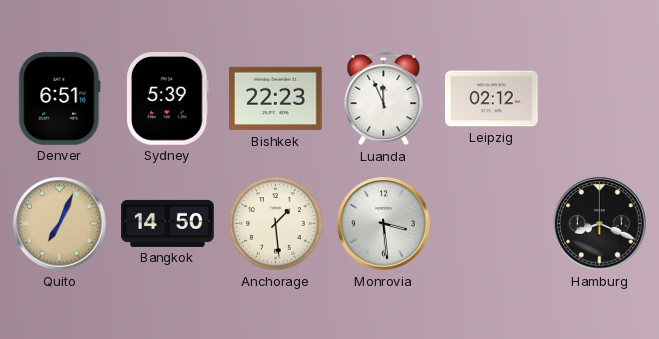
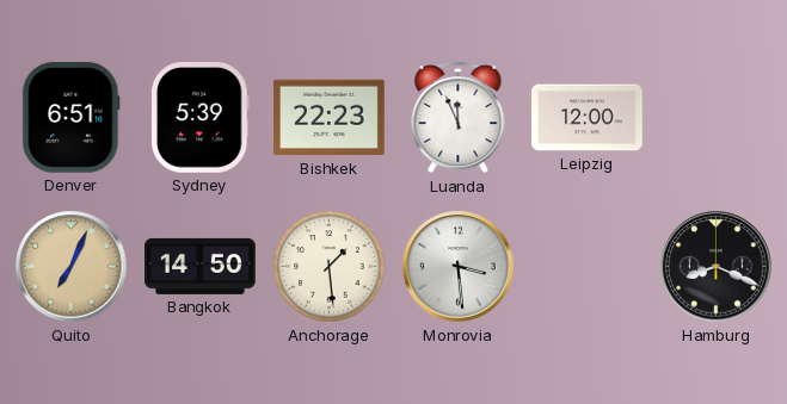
Leipzig: 02:12 -> 12:00 (588, 118)
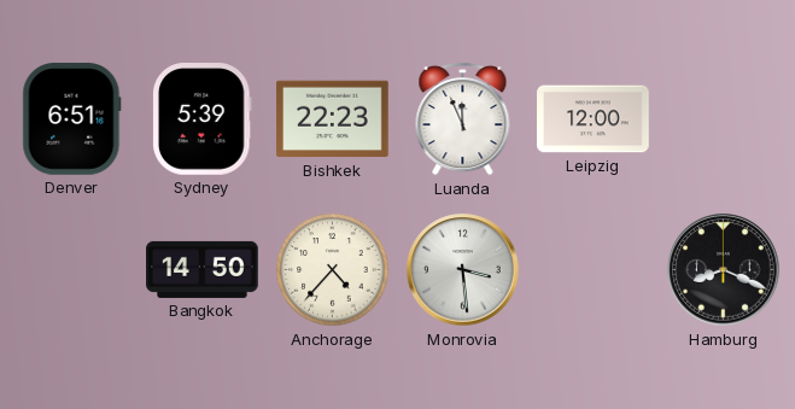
Quito: 7:04 -> none (72, 267)
Anchorage: 1:29 -> 4:37 (333, 270)
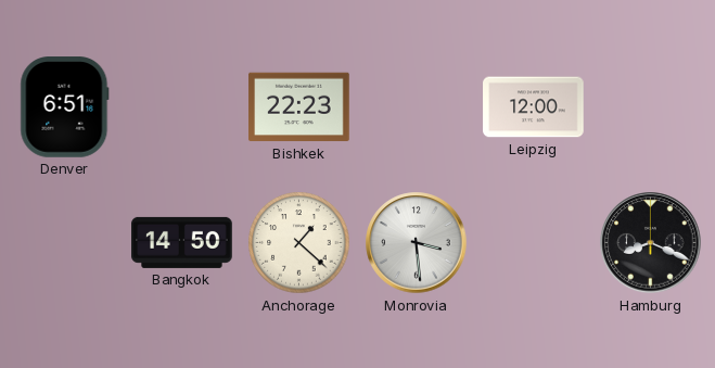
Sydney: 5:39 -> none (203, 119)
Luanda: 11:56 -> none (463, 119)
Anchorage: 4:37 -> 1:22 (299, 243)
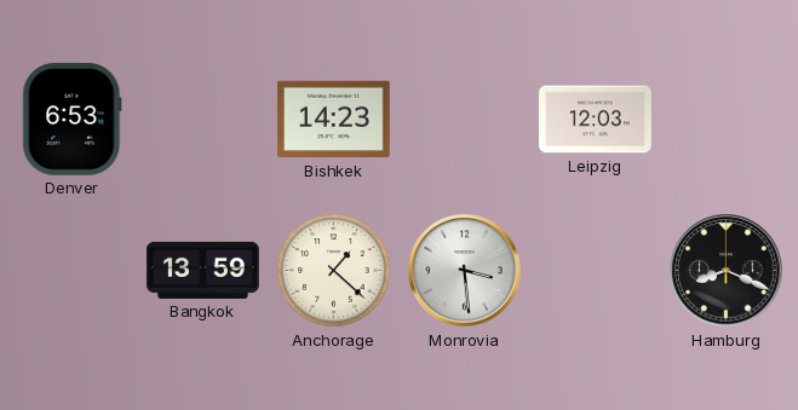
Denver: 6:51 -> 6:53 (73, 120)
Bishkek: 22:23 -> 14:23 (334, 120)
Leipzig: 12:00 -> 12:03 (596, 120)
Bangkok: 14:50 -> 13:59 (203, 270)
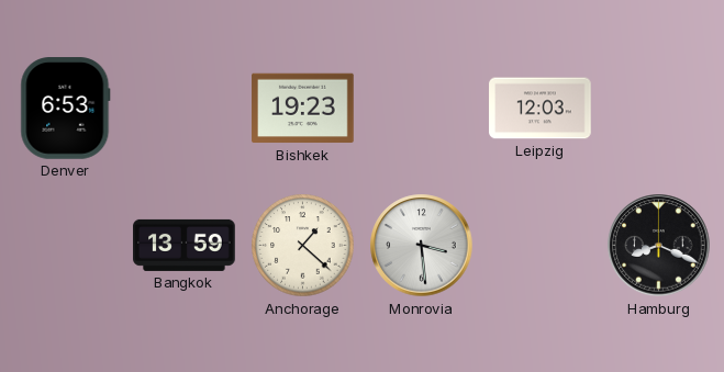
Bishkek: 14:23 -> 19:23 (303, 109)
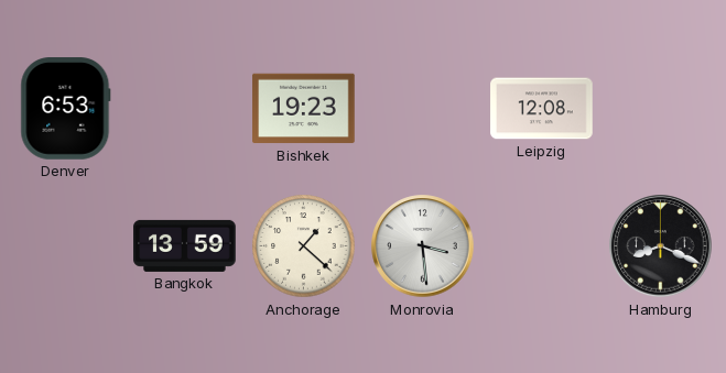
Leipzig: 12:03 -> 12:08 (542, 109)
